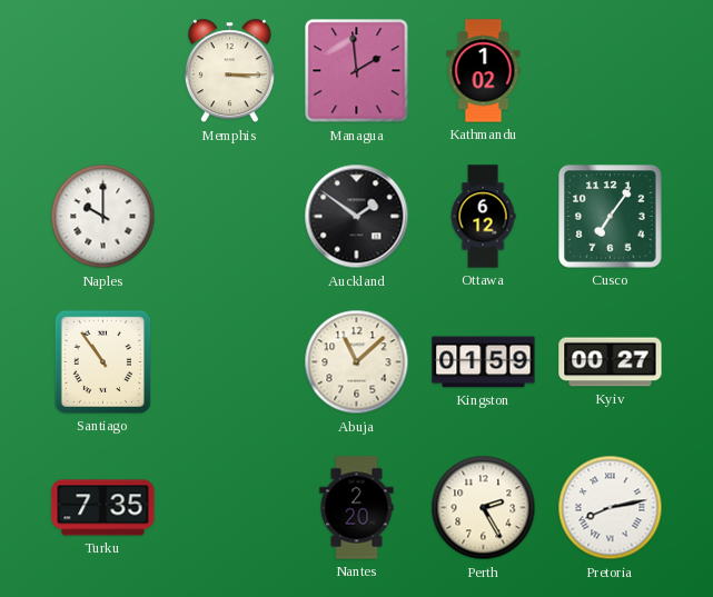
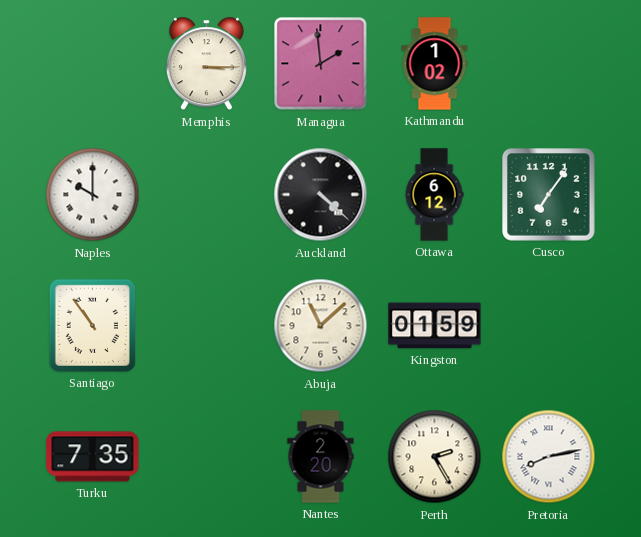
Auckland: 1:51 -> 4:22 (321, 195)
Kyiv: 00:27 -> none (611, 362)
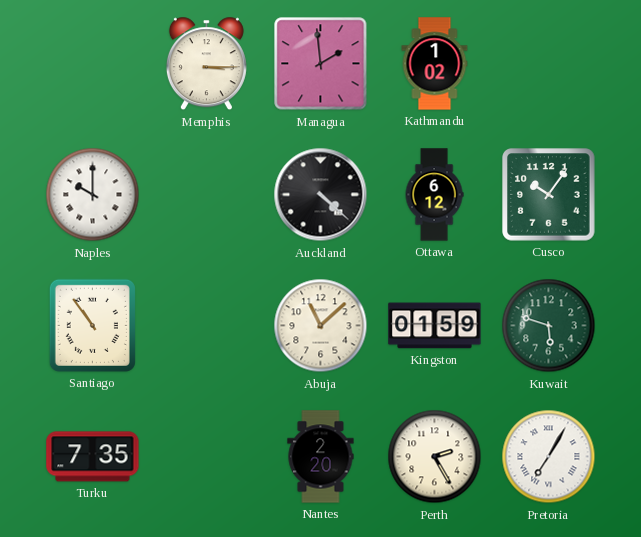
Cusco: 7:06 -> 10:06 (549, 195)
Kuwait: none -> 5:48 (549, 326)
Pretoria: 8:13 -> 7:05 (549, 457)
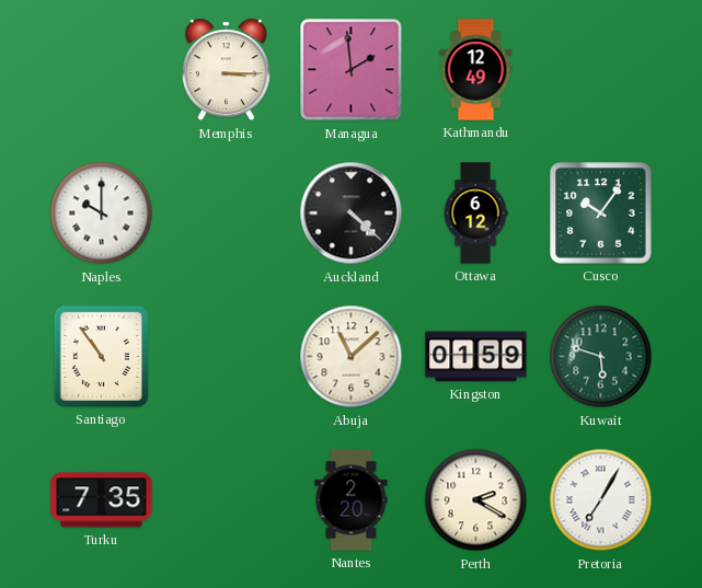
Kathmandu: 1:02 -> 12:49 (476, 70)
Perth: 2:25 -> 2:20 (476, 500)
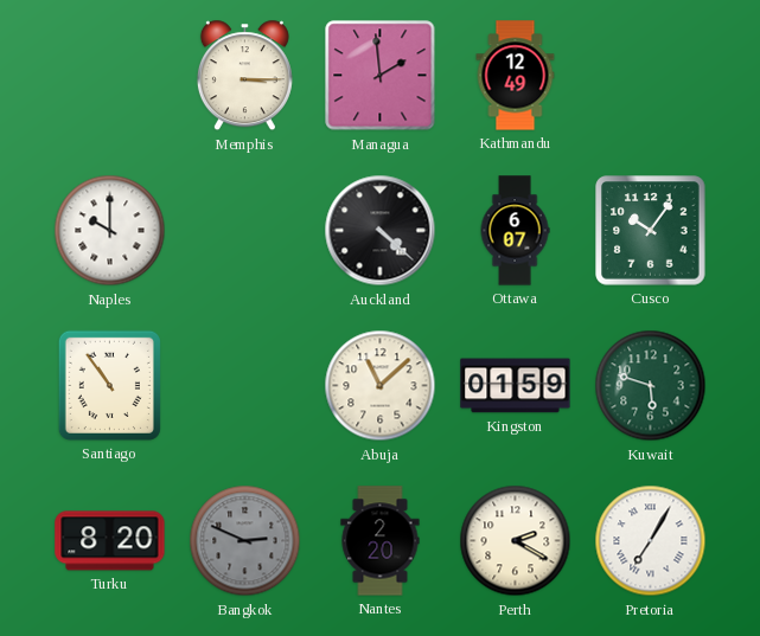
Ottawa: 6:12 -> 6:07 (515, 231)
Turku: 7:35 -> 8:20 (110, 541)
Bangkok: none -> 2:49 (245, 541)
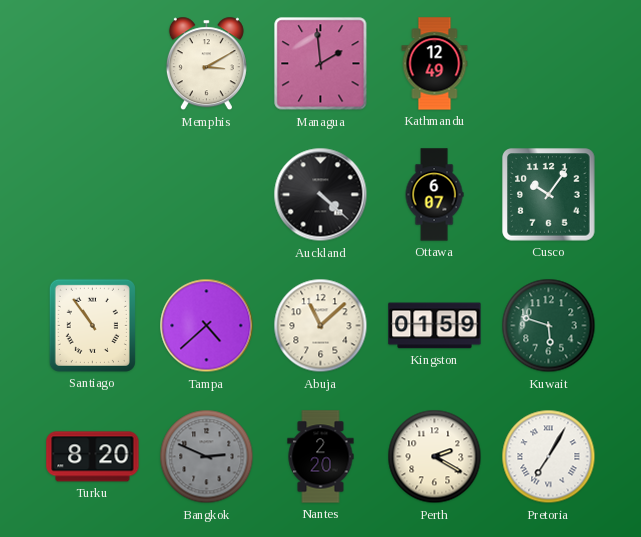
Memphis: 3:15 -> 3:10 (206, 64)
Naples: 10:00 -> none (110, 231)
Tampa: none -> 4:38 (207, 326)
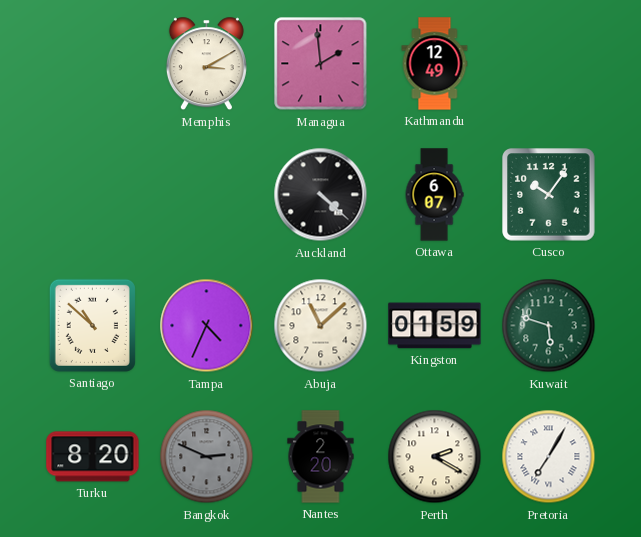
Santiago: 10:54 -> 10:52 (92, 325)
Tampa: 4:38 -> 4:34 (207, 326)
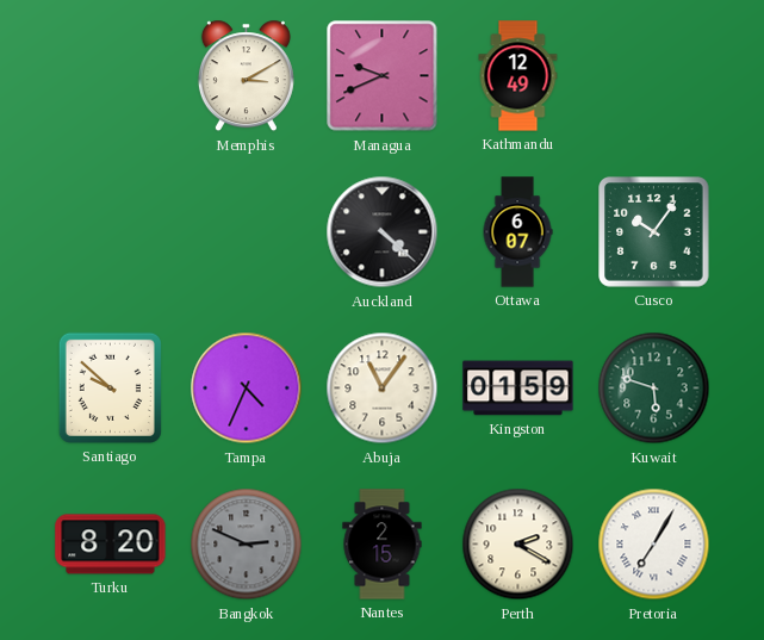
Managua: 1:59 -> 9:41 (383, 76)
Santiago: 10:52 -> 9:52 (110, 387)
Abuja: 11:08 -> 11:06 (383, 389)
Nantes: 2:20 -> 2:15 (383, 545)
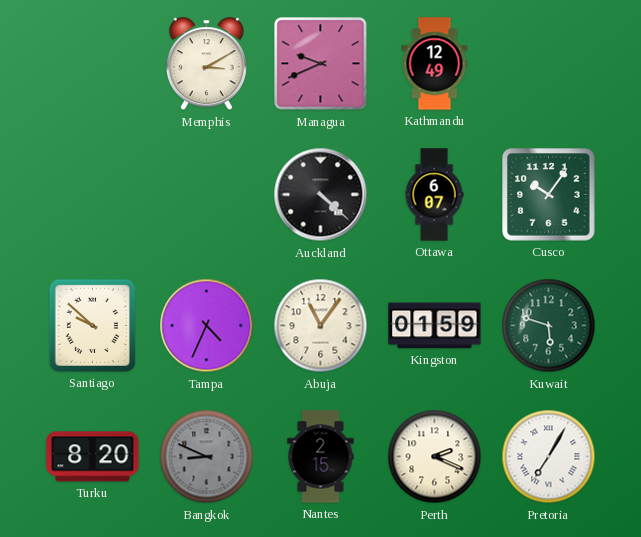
Bangkok: 2:49 -> 8:49 (207, 457)
Perth: 2:20 -> 2:19 (435, 457)
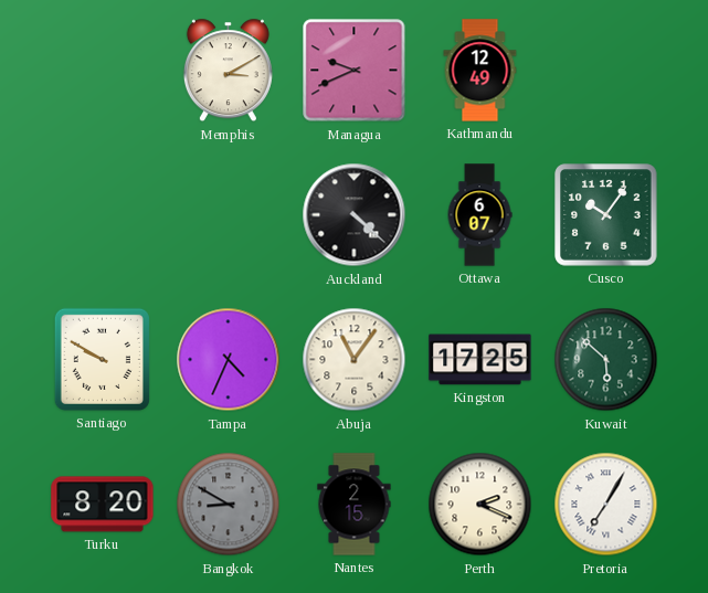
Santiago: 9:52 -> 9:50 (102, 359)
Kingston: 01:59 -> 17:25 (480, 360)
Kuwait: 5:48 -> 5:52 (606, 360)
Bangkok: 8:49 -> 8:50 (229, 505)
